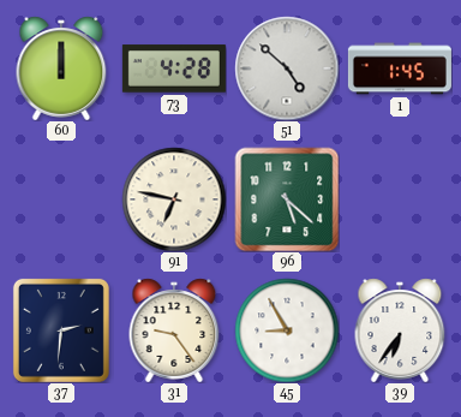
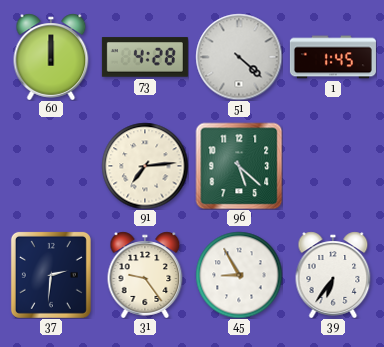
51: 4:52 -> 4:22 (239, 57)
91: 6:47 -> 7:14 (145, 166)
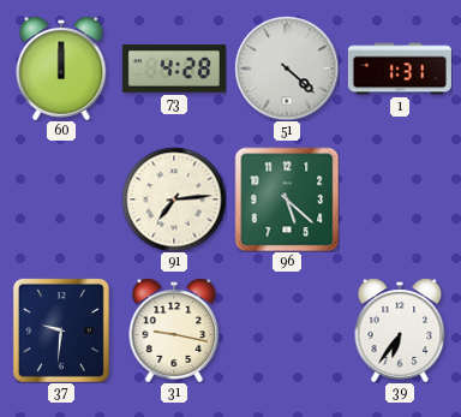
1: 1:45 -> 1:31 (400, 68)
37: 2:31 -> 9:31 (61, 330)
31: 9:24 -> 9:17 (174, 330)
45: 8:55 -> none (239, 275)
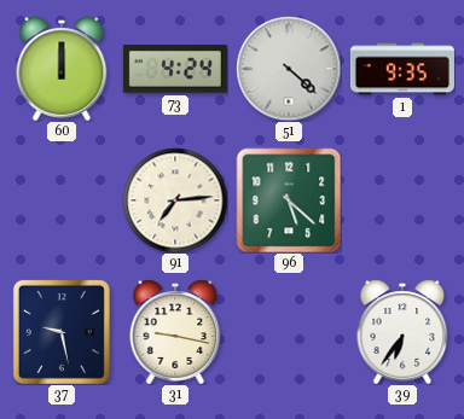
73: 4:28 -> 4:24 (175, 69)
1: 1:31 -> 9:35 (402, 69)
37: 9:31 -> 9:28 (62, 332)
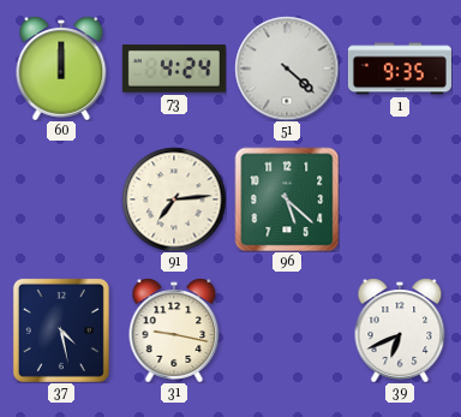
37: 9:28 -> 4:28 (61, 330)
39: 6:36 -> 6:41 (400, 330)
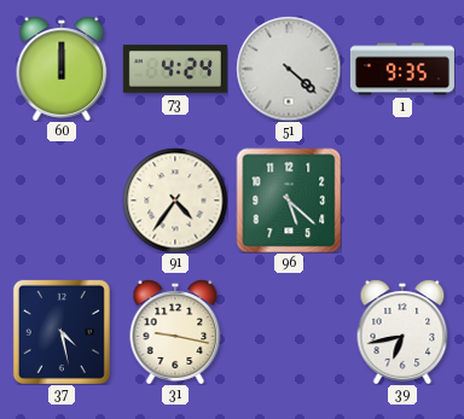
91: 7:14 -> 4:36 (175, 200)
39: 6:41 -> 6:43 (402, 332)
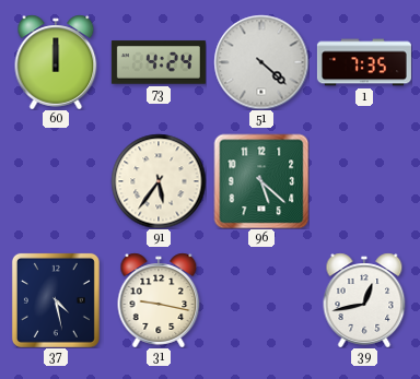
1: 9:35 -> 7:35 (364, 62)
91: 4:36 -> 5:36 (159, 181)
39: 6:43 -> 12:43 (364, 300)
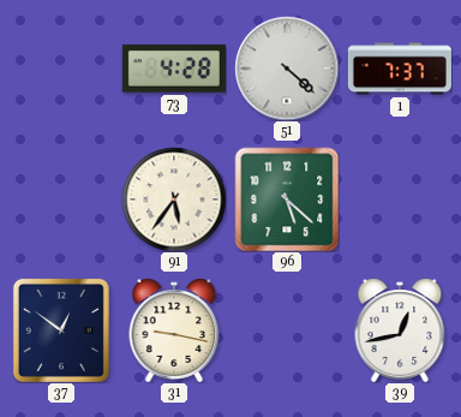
60: 12:00 -> none (56, 62)
73: 4:24 -> 4:28 (174, 68)
1: 7:35 -> 7:37 (400, 68)
37: 4:28 -> 12:51 (61, 330)
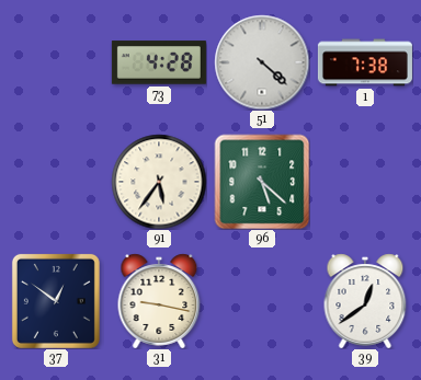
1: 7:37 -> 7:38 (365, 62)
39: 12:43 -> 12:39 (365, 301)
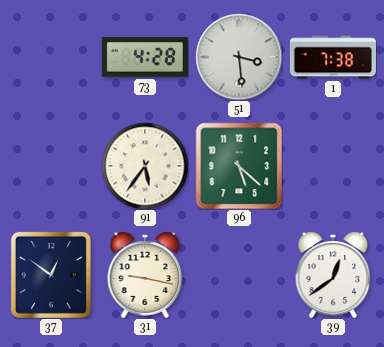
51: 4:22 -> 3:29 (239, 57)
